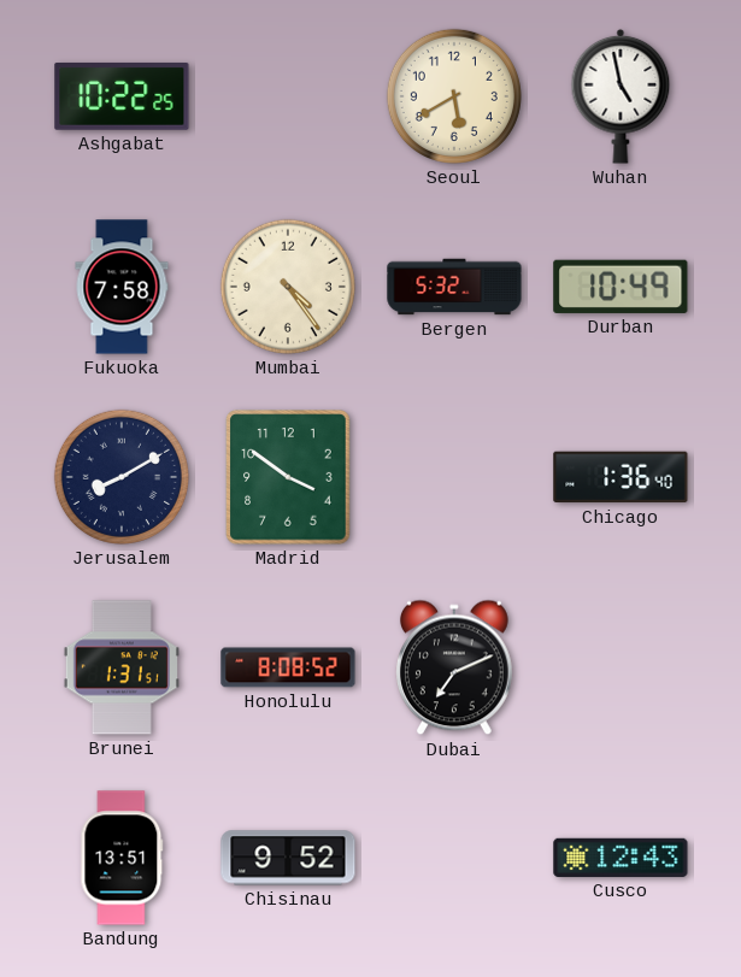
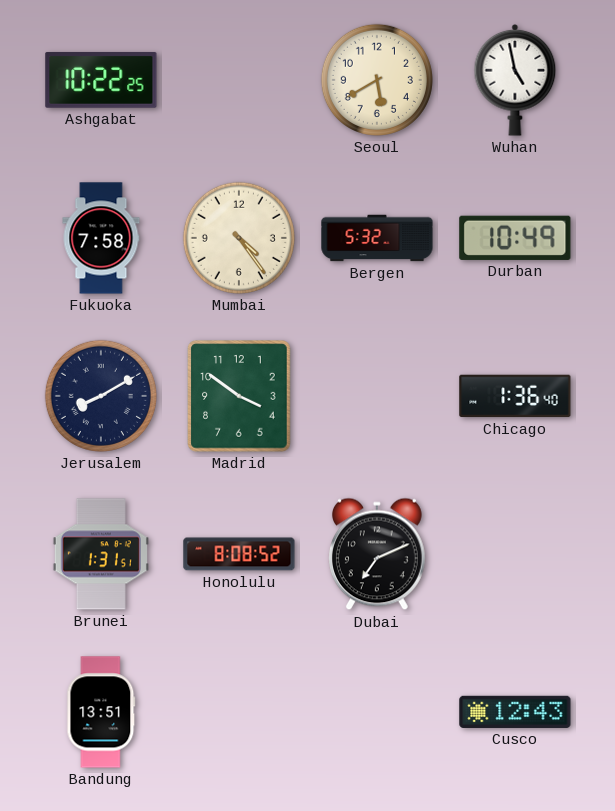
Chisinau: 9:52 -> none (288, 858)
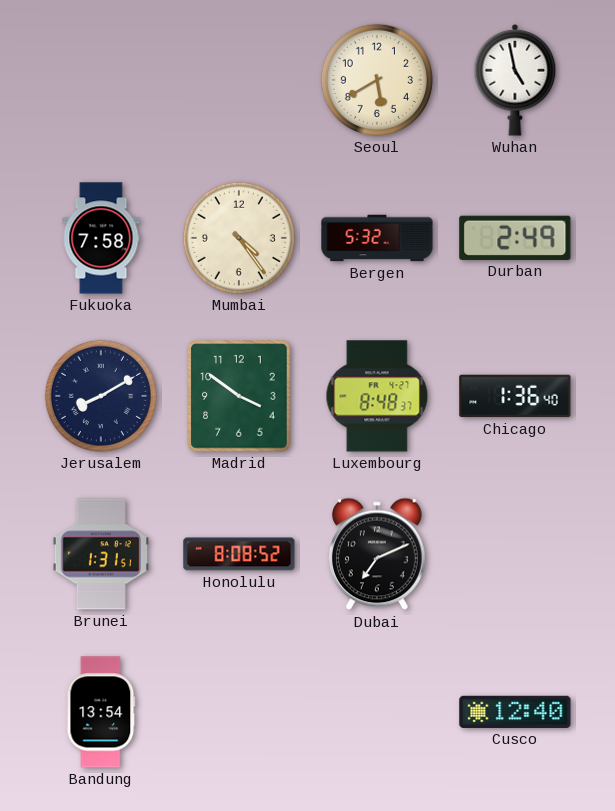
Ashgabat: 10:22 -> none (101, 80)
Durban: 10:49 -> 2:49 (515, 238)
Luxembourg: none -> 8:48 (377, 396)
Bandung: 13:51 -> 13:54 (101, 712)
Cusco: 12:43 -> 12:40 (515, 712)
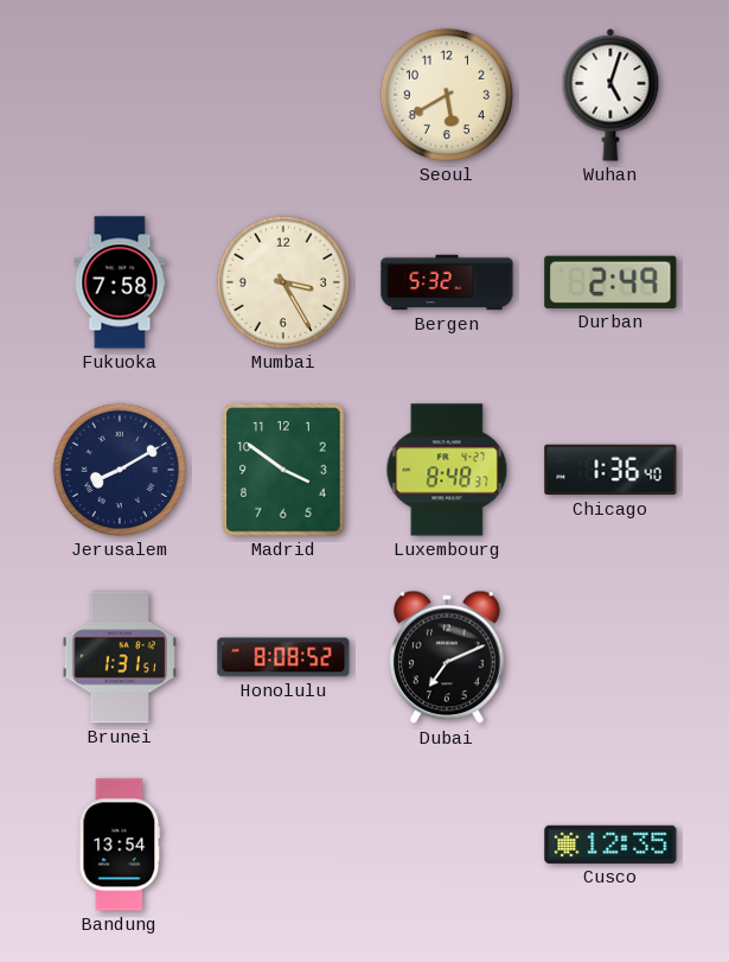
Wuhan: 4:58 -> 5:03 (610, 95)
Mumbai: 4:24 -> 3:25 (283, 282)
Cusco: 12:40 -> 12:35 (610, 845)
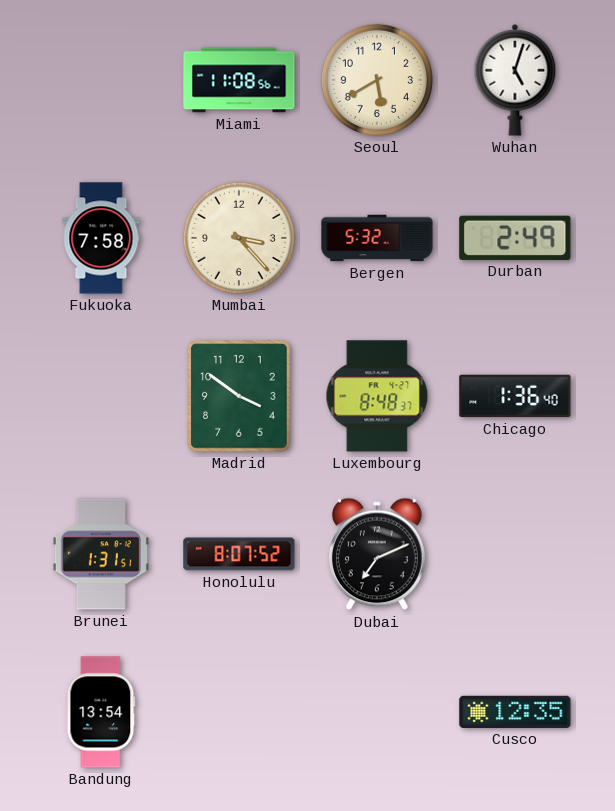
Miami: none -> 11:08 (239, 80)
Mumbai: 3:25 -> 3:23 (239, 238)
Jerusalem: 8:10 -> none (120, 470)
Honolulu: 8:08 -> 8:07 (239, 554)
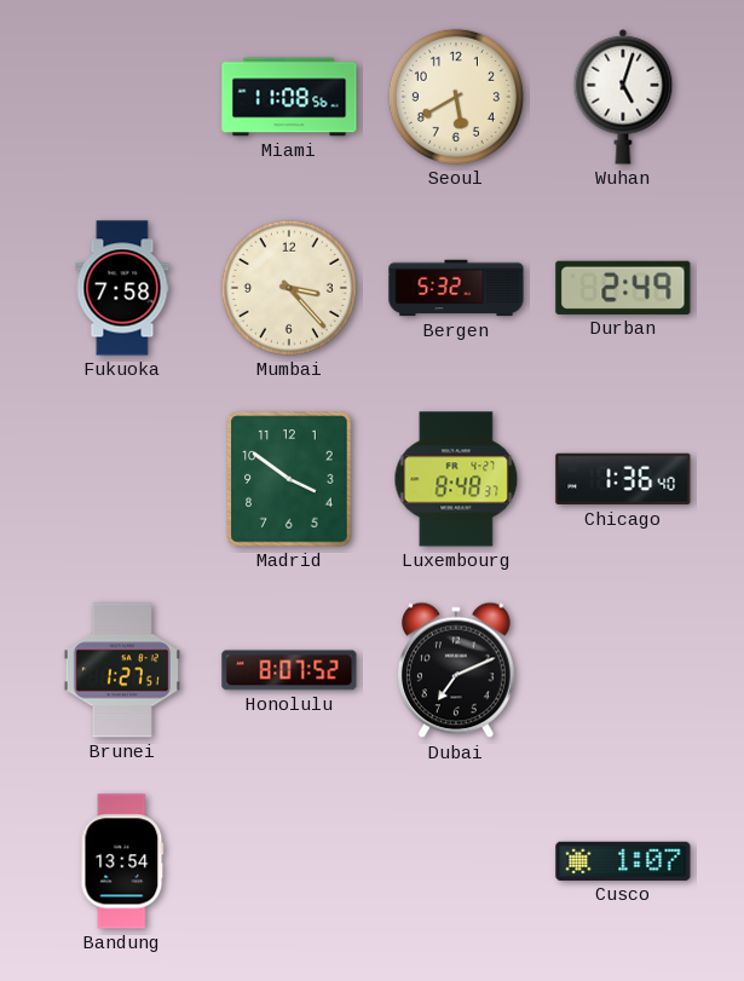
Brunei: 1:31 -> 1:27 (122, 670)
Cusco: 12:35 -> 1:07 (623, 861)
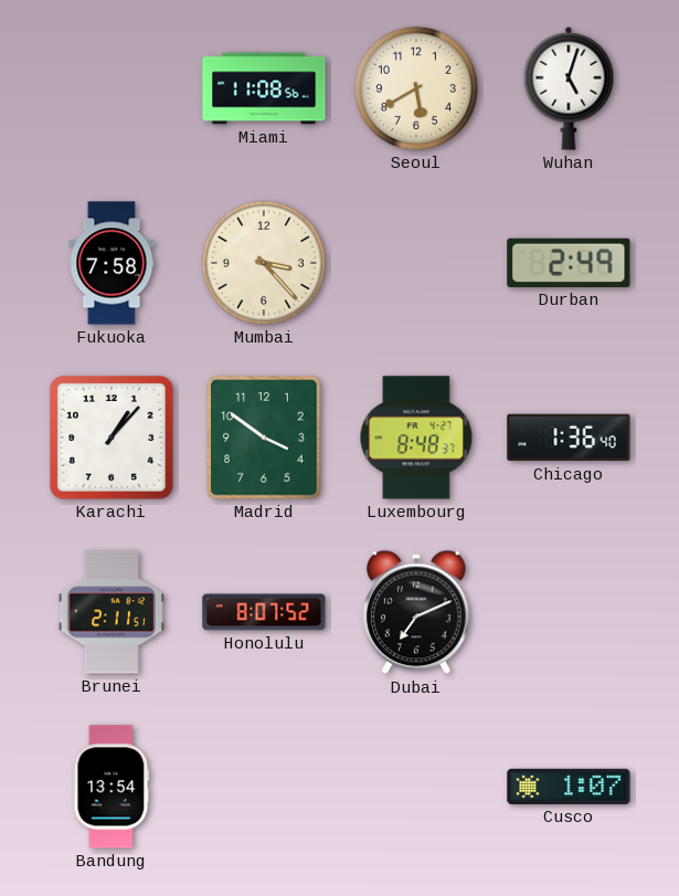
Bergen: 5:32 -> none (456, 288)
Karachi: none -> 1:07 (112, 438)
Brunei: 1:27 -> 2:11 (112, 612)
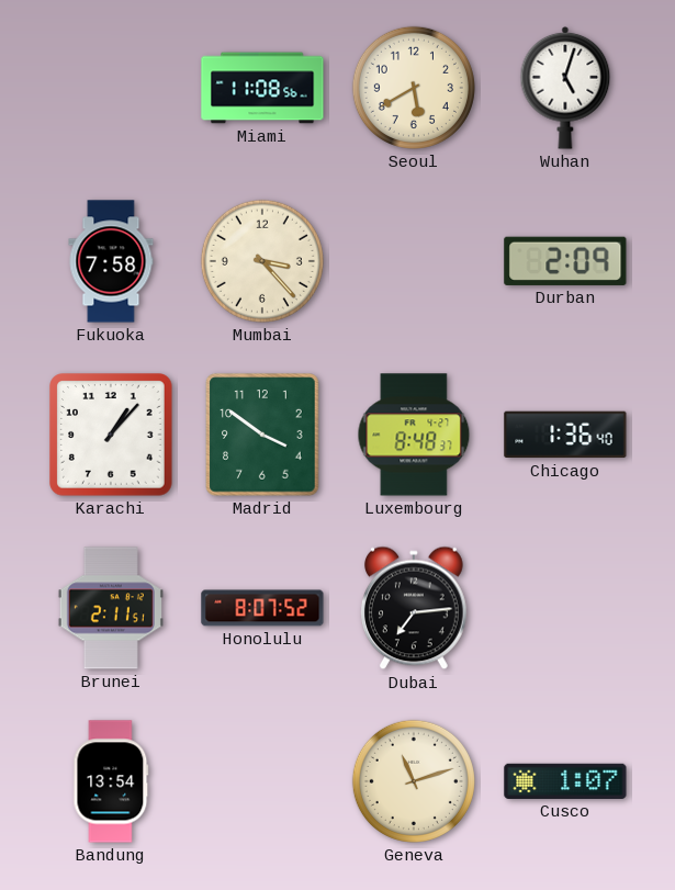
Durban: 2:49 -> 2:09 (565, 261)
Dubai: 7:11 -> 7:14 (414, 608)
Geneva: none -> 11:12 (414, 781)
